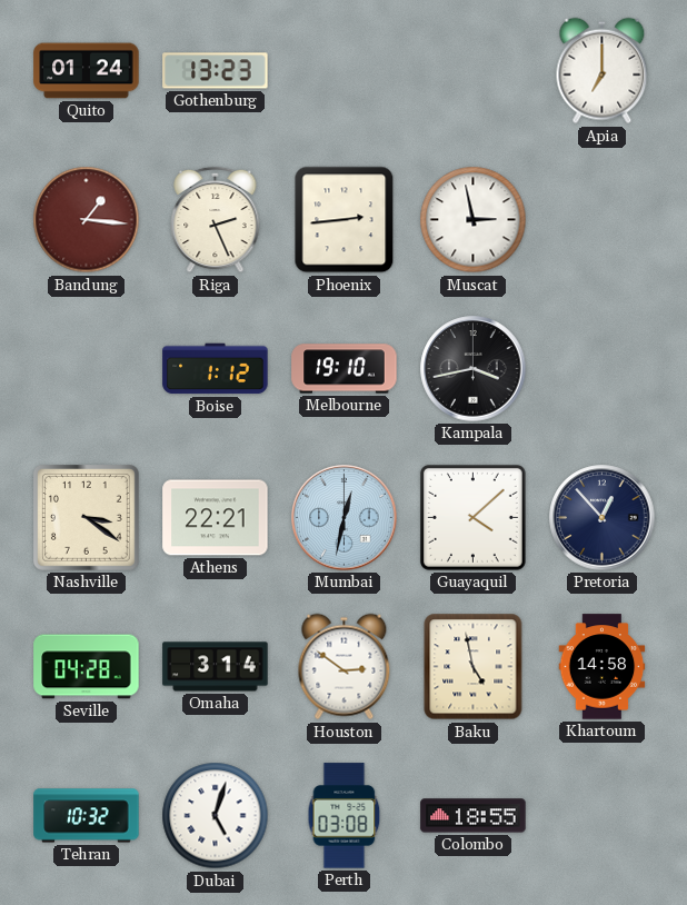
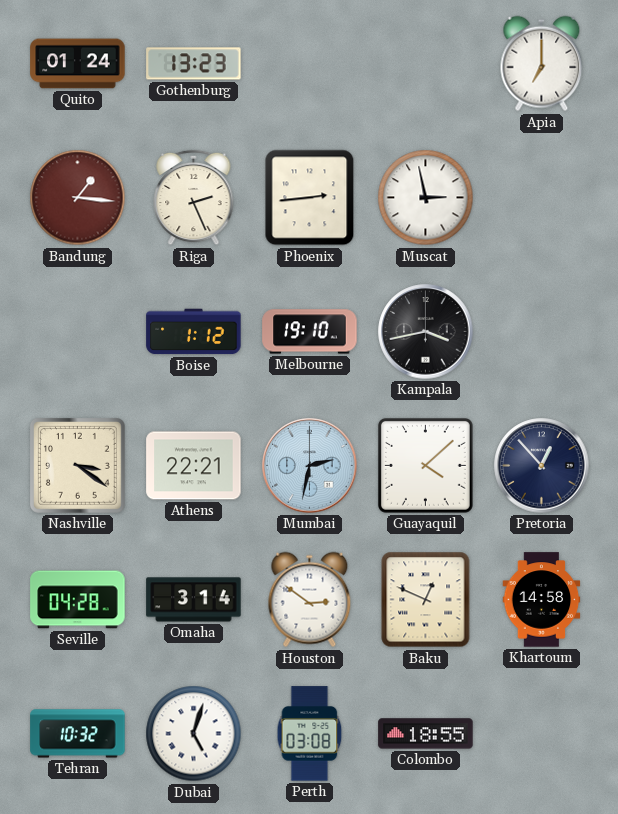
Mumbai: 12:32 -> 2:32 (310, 466)
Baku: 4:58 -> 12:49 (426, 600)
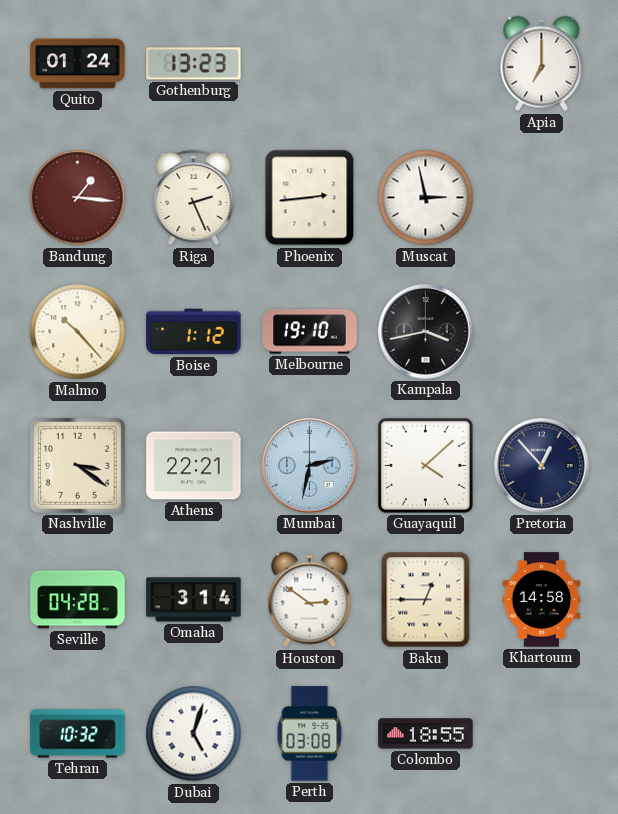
Malmo: none -> 10:23 (78, 332)
Baku: 12:49 -> 12:45 (426, 600)
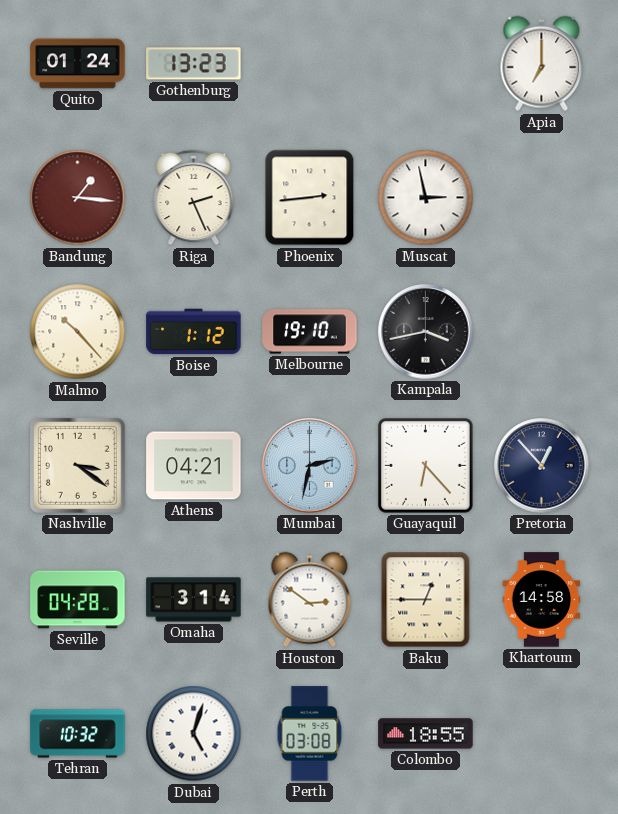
Athens: 22:21 -> 04:21 (194, 466)
Guayaquil: 4:08 -> 6:23 (425, 465)
